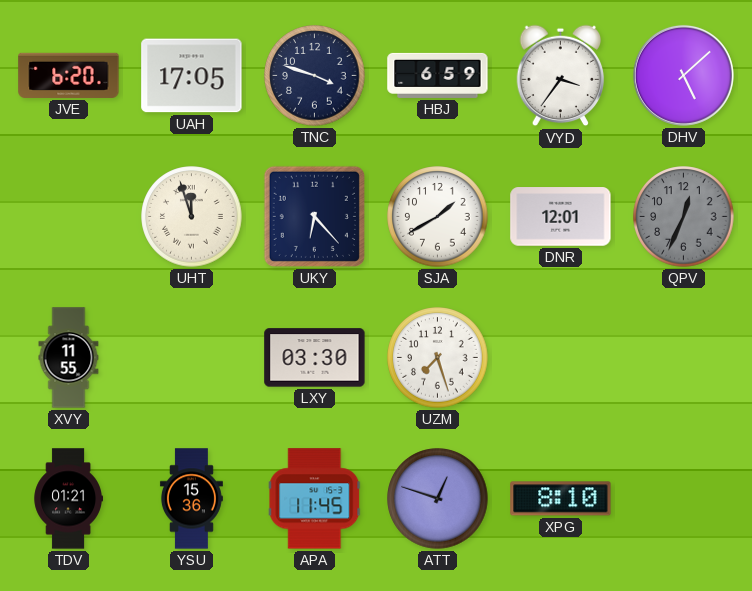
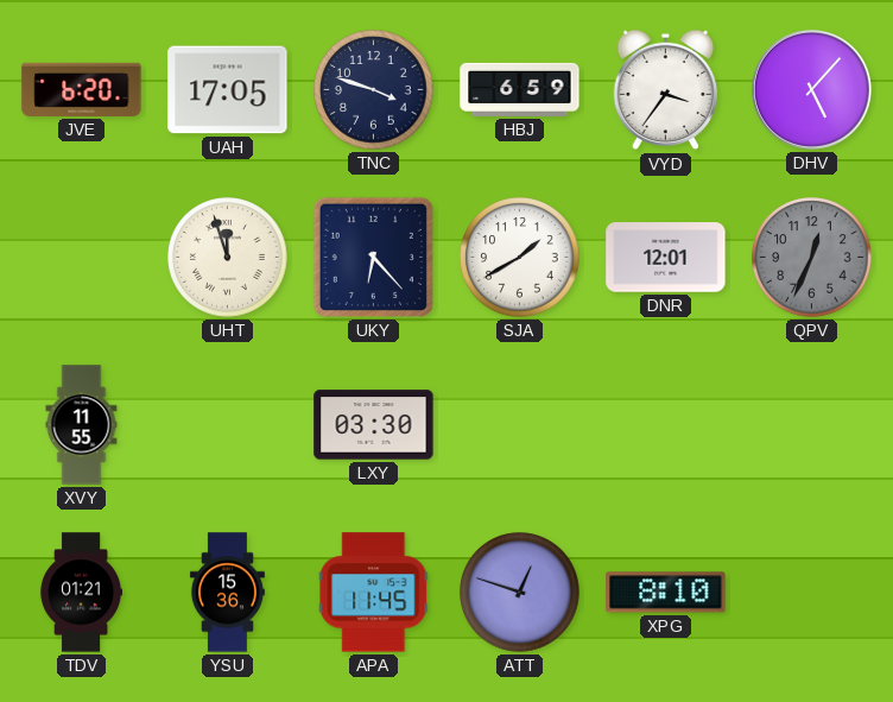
DHV: 5:08 -> 5:07 (811, 89)
UZM: 7:27 -> none (438, 358)
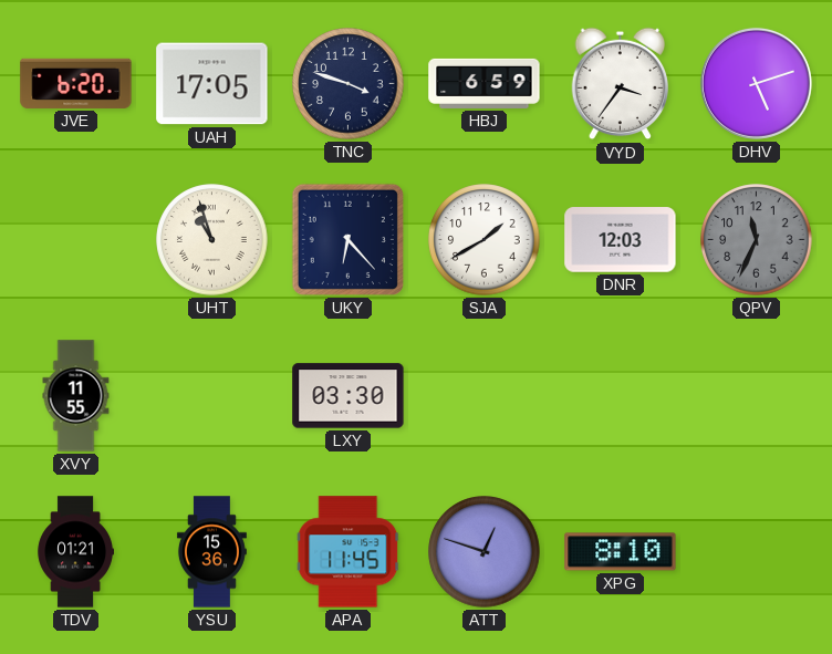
DHV: 5:07 -> 5:12 (756, 83)
UHT: 11:57 -> 10:57 (212, 240)
DNR: 12:01 -> 12:03 (621, 240)
QPV: 12:34 -> 11:34 (757, 240)
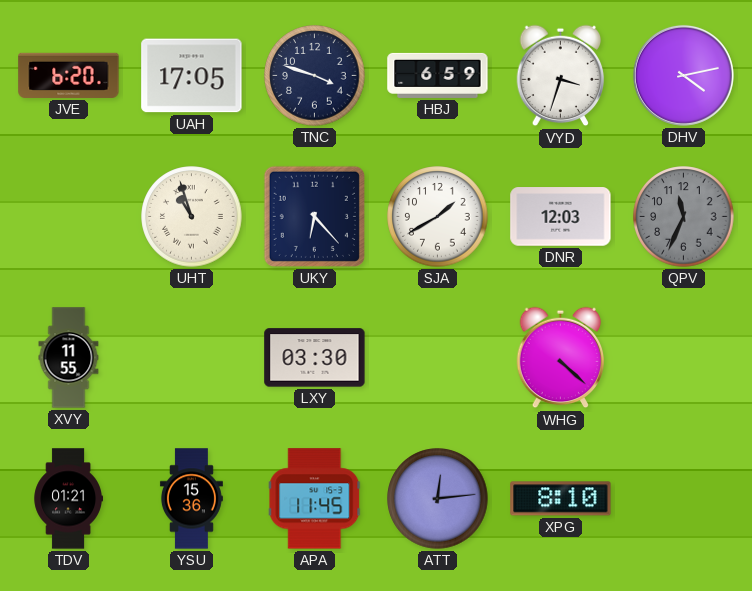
VYD: 3:36 -> 3:33 (561, 76)
DHV: 5:12 -> 4:13 (683, 75)
WHG: none -> 4:22 (561, 358)
ATT: 12:48 -> 12:14 (438, 499)
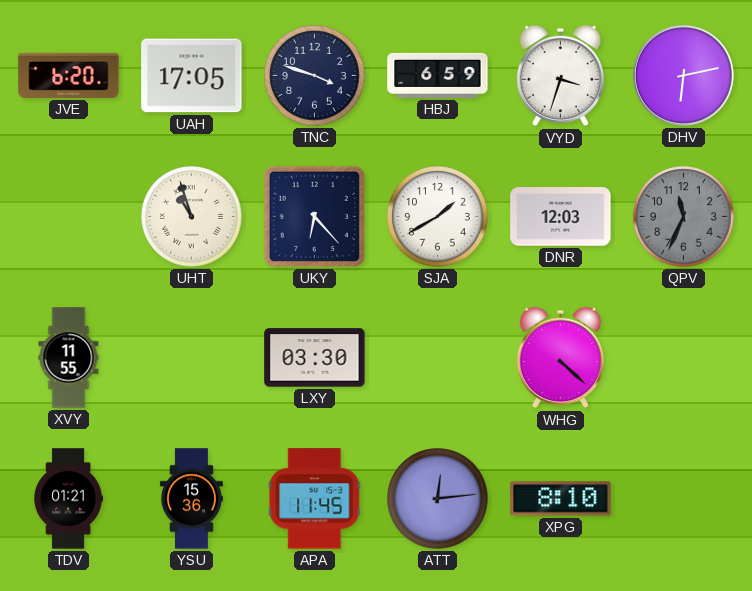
DHV: 4:13 -> 6:13 (683, 75)
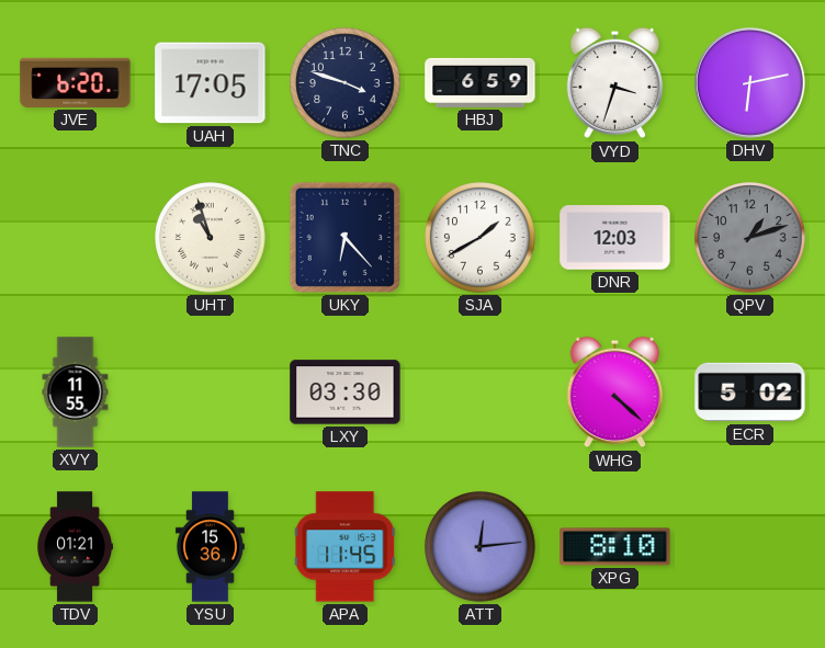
QPV: 11:34 -> 1:12 (750, 238)
ECR: none -> 5:02 (750, 393)
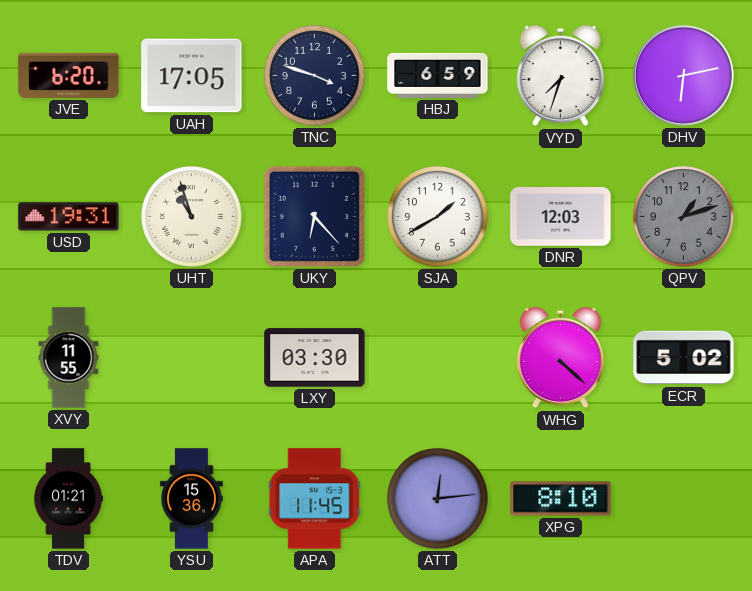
VYD: 3:33 -> 7:33 (561, 76)
USD: none -> 19:31 (69, 217)
